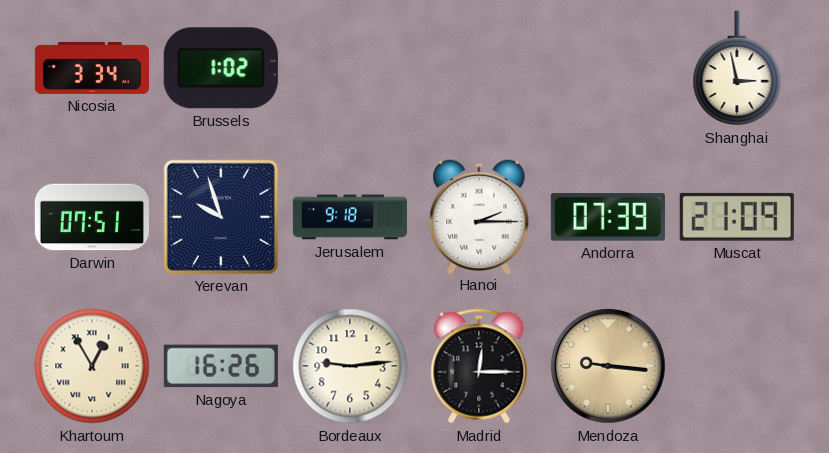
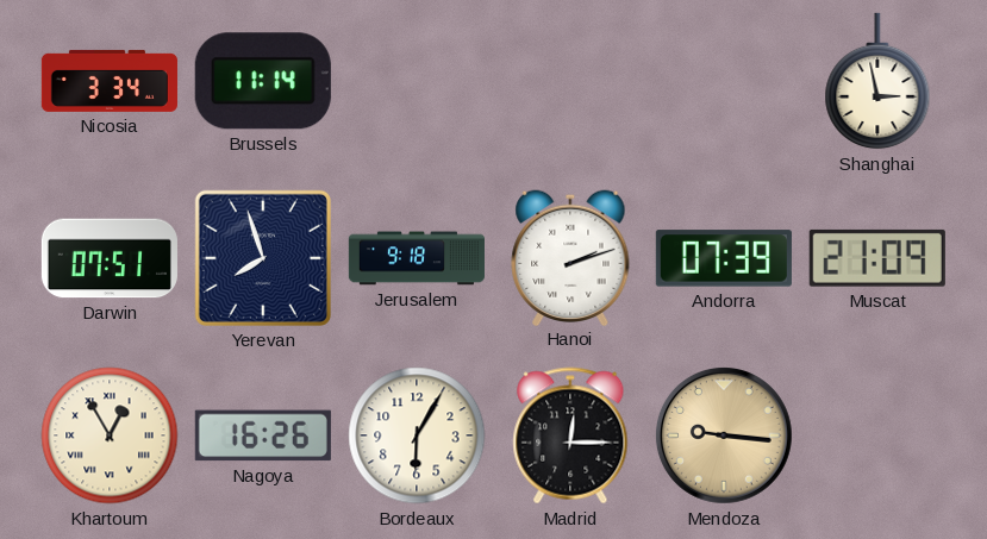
Brussels: 1:02 -> 11:14 (263, 81)
Yerevan: 9:57 -> 7:57 (263, 258)
Hanoi: 2:15 -> 2:12 (570, 257)
Bordeaux: 9:14 -> 6:05 (417, 435)
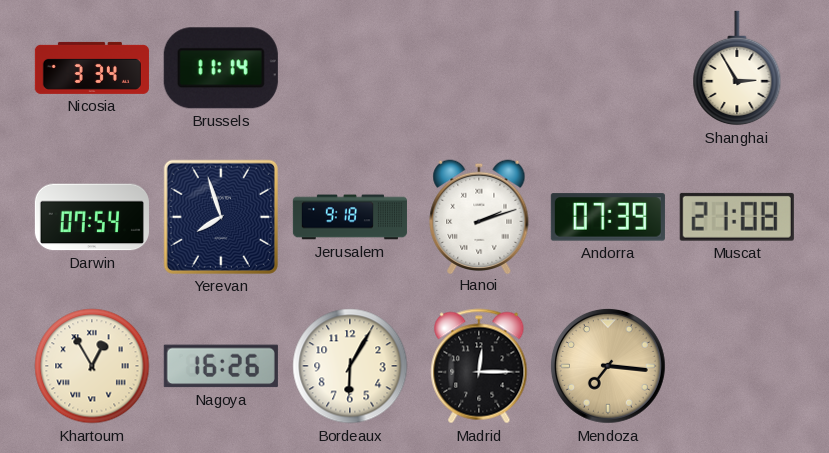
Shanghai: 2:58 -> 2:55 (737, 68)
Darwin: 07:51 -> 07:54 (92, 217)
Muscat: 21:09 -> 21:08 (737, 217)
Mendoza: 9:16 -> 7:16 (608, 366)
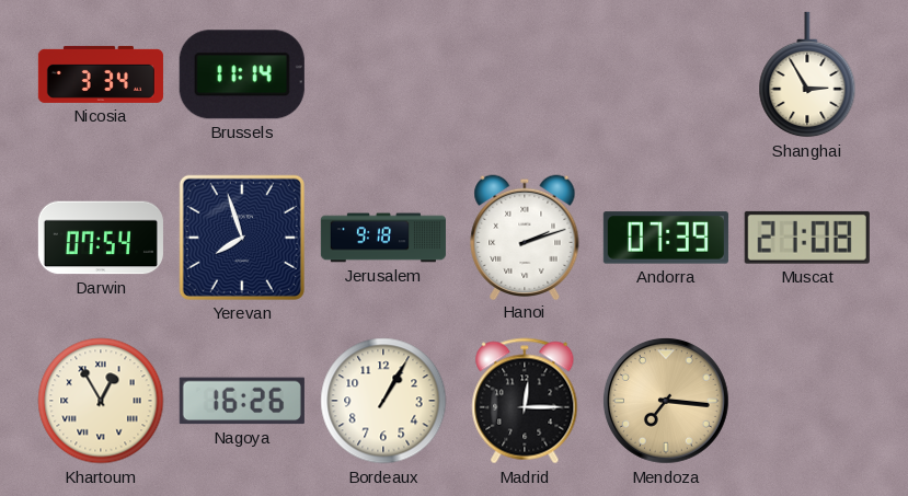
Bordeaux: 6:05 -> 1:05 (383, 401)
